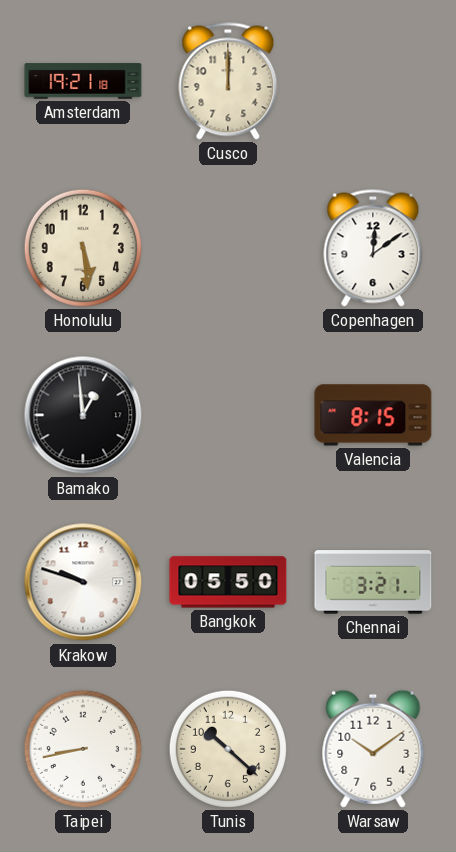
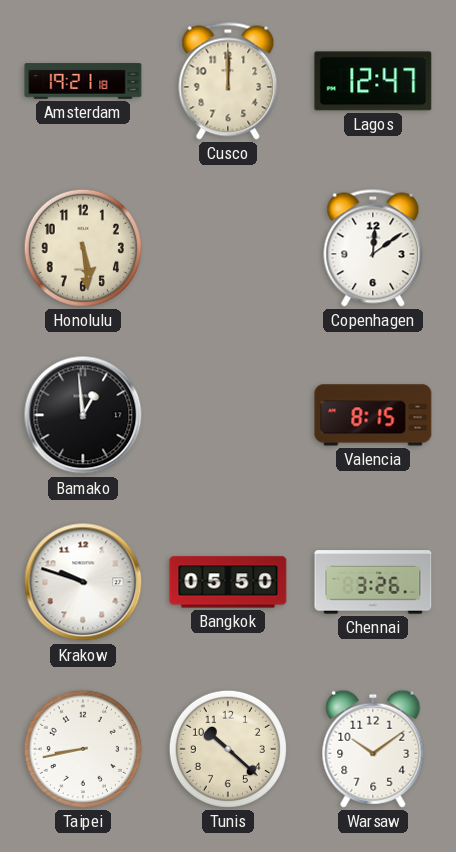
Lagos: none -> 12:47 (373, 81)
Chennai: 3:21 -> 3:26 (373, 582)
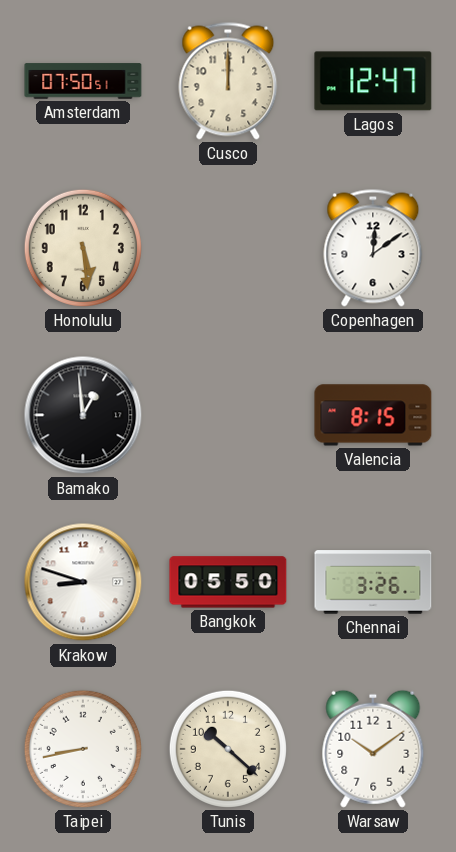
Amsterdam: 19:21 -> 07:50 (83, 81)
Krakow: 9:48 -> 8:48 (83, 582)
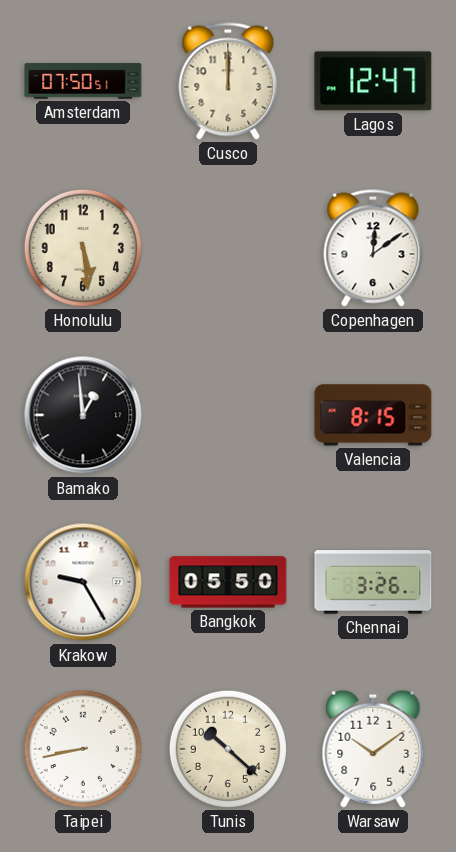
Krakow: 8:48 -> 9:25 (83, 582)
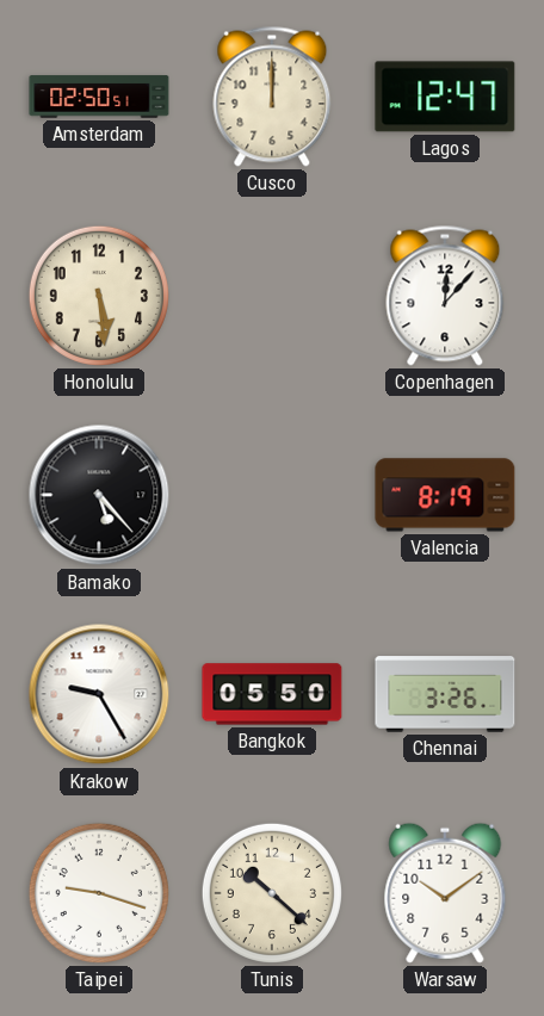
Amsterdam: 07:50 -> 02:50 (99, 97)
Copenhagen: 12:09 -> 12:07 (445, 296)
Bamako: 12:59 -> 5:23 (99, 495)
Valencia: 8:15 -> 8:19 (445, 495)
Taipei: 8:43 -> 9:18 (99, 893)
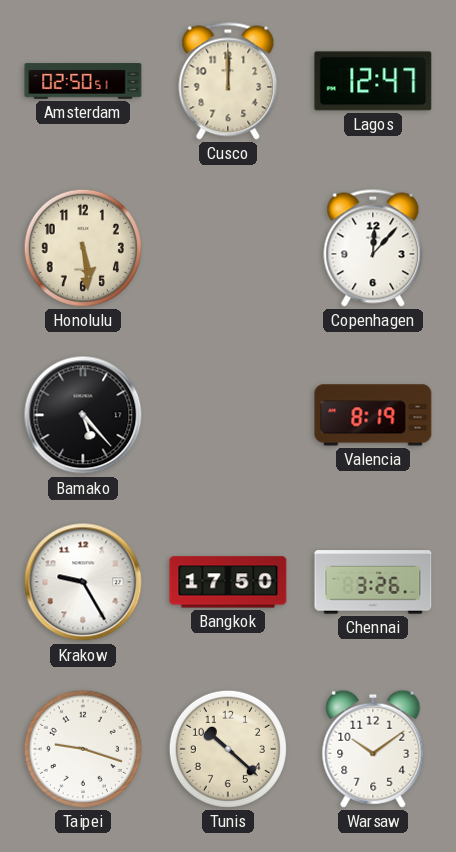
Bangkok: 05:50 -> 17:50 (228, 582)
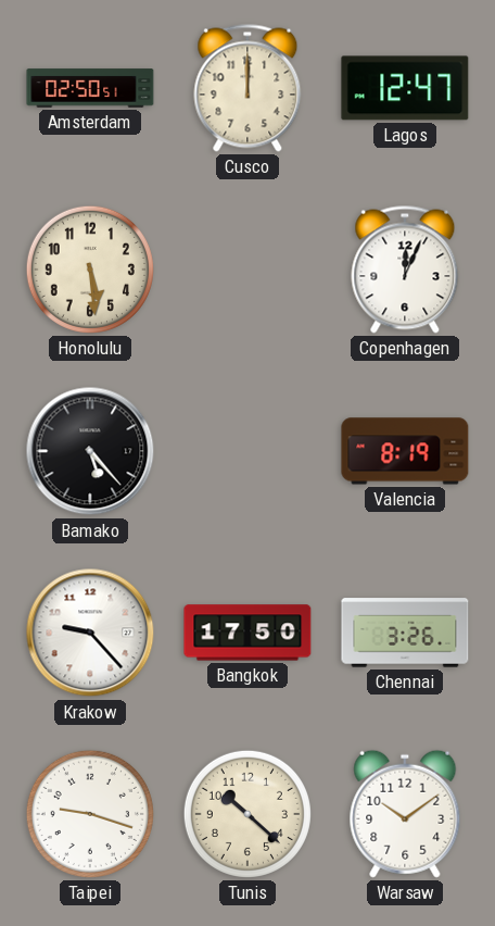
Copenhagen: 12:07 -> 12:04 (405, 270)
Krakow: 9:25 -> 9:23 (90, 633)
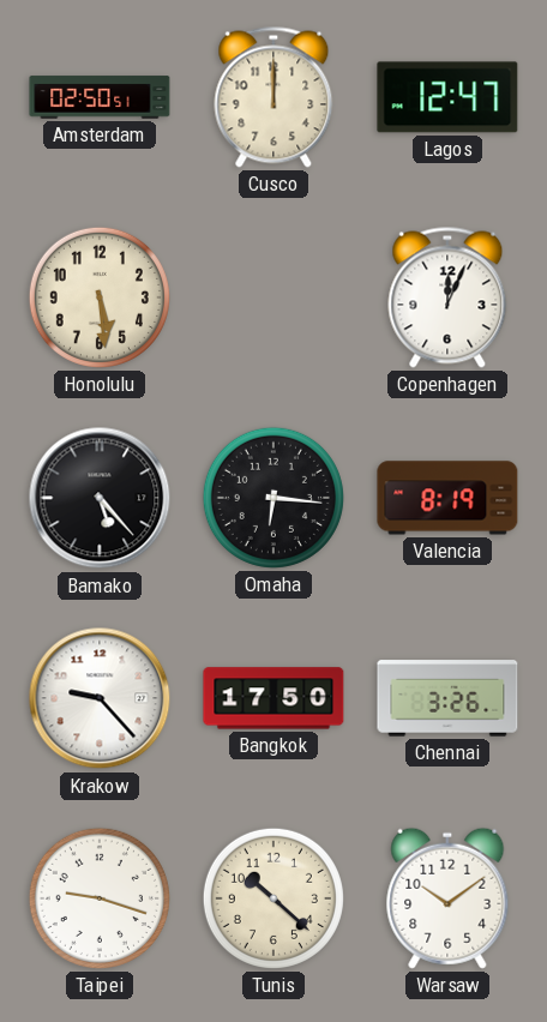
Omaha: none -> 6:16 (273, 498)
